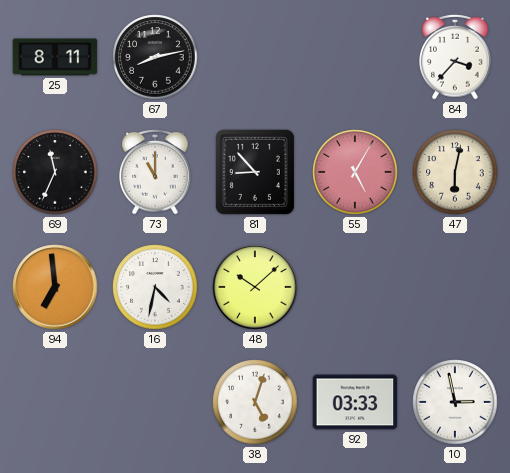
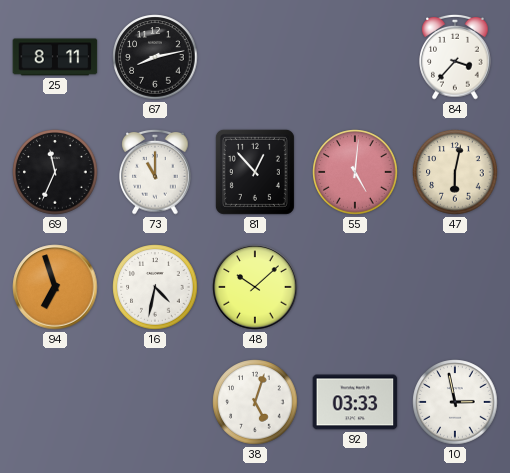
81: 8:53 -> 12:53 (255, 172)
55: 5:05 -> 5:01 (355, 172)
94: 6:59 -> 6:57 (55, 287)
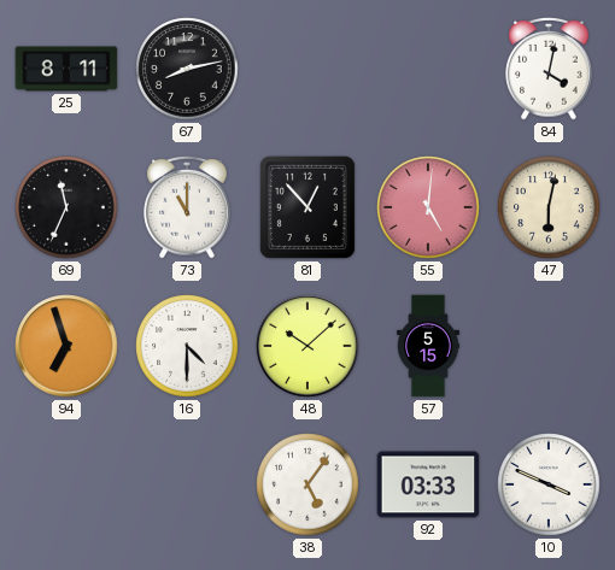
84: 3:37 -> 4:02 (549, 69)
16: 4:32 -> 4:30 (187, 346)
57: none -> 5:15 (428, 346)
38: 5:03 -> 5:06 (307, 484)
10: 2:58 -> 3:49 (549, 484)
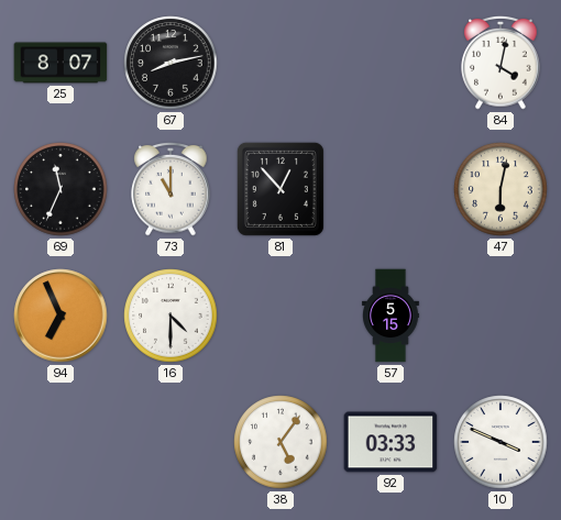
25: 8:11 -> 8:07 (61, 63)
55: 5:01 -> none (428, 207)
94: 6:57 -> 6:56 (61, 316)
48: 10:08 -> none (307, 346)
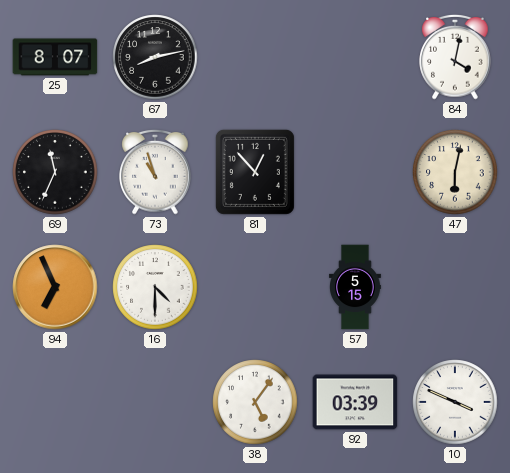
73: 11:00 -> 10:57 (155, 172)
92: 03:33 -> 03:39 (355, 402)
